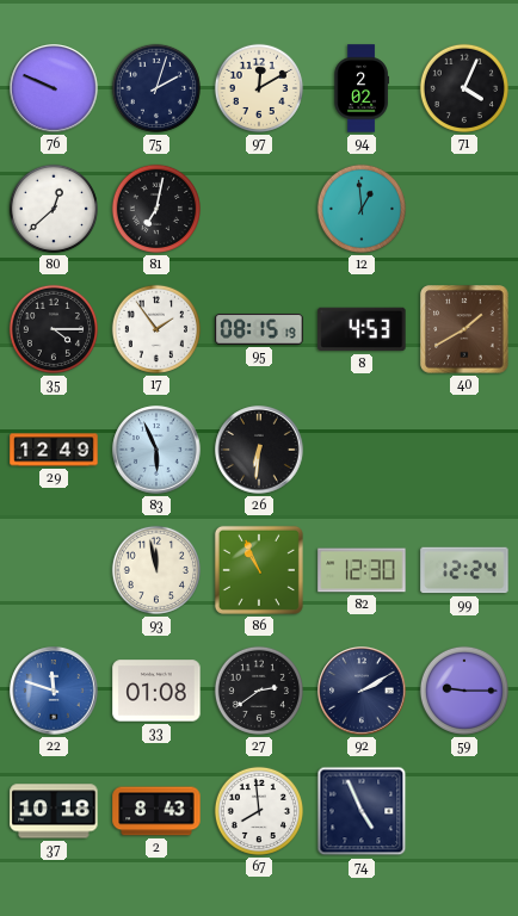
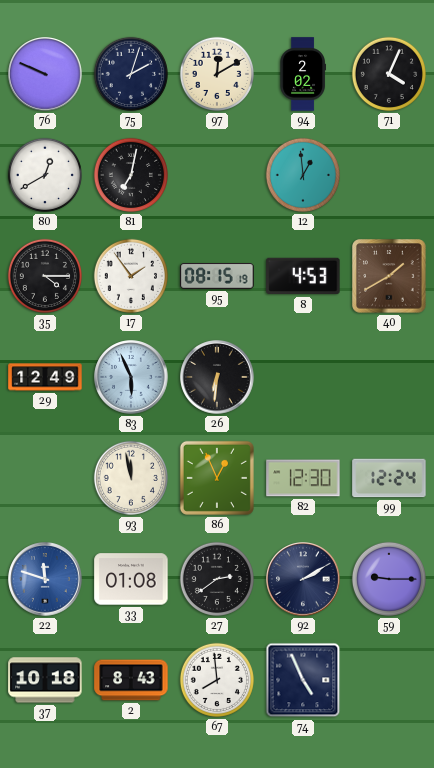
80: 12:38 -> 12:40 (45, 175)
86: 10:56 -> 12:56 (217, 478)
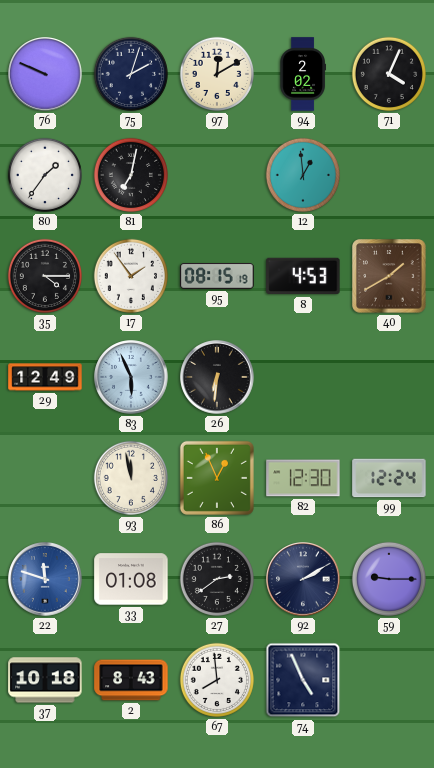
80: 12:40 -> 1:36 (45, 175)
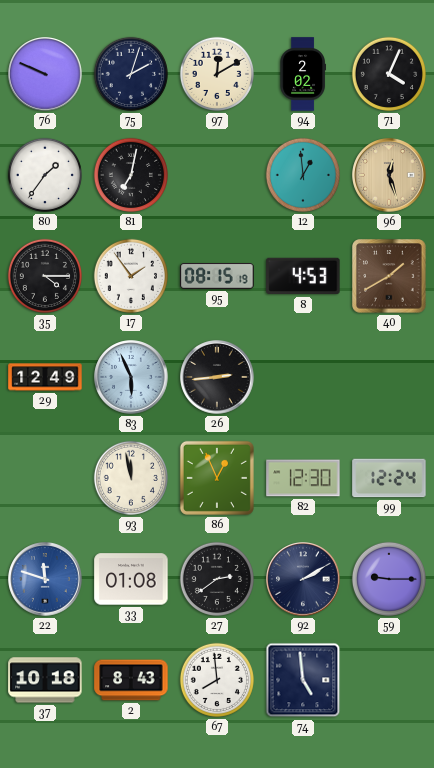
96: none -> 12:27 (389, 175)
26: 6:31 -> 2:44 (217, 377)
74: 4:56 -> 4:59 (303, 680)
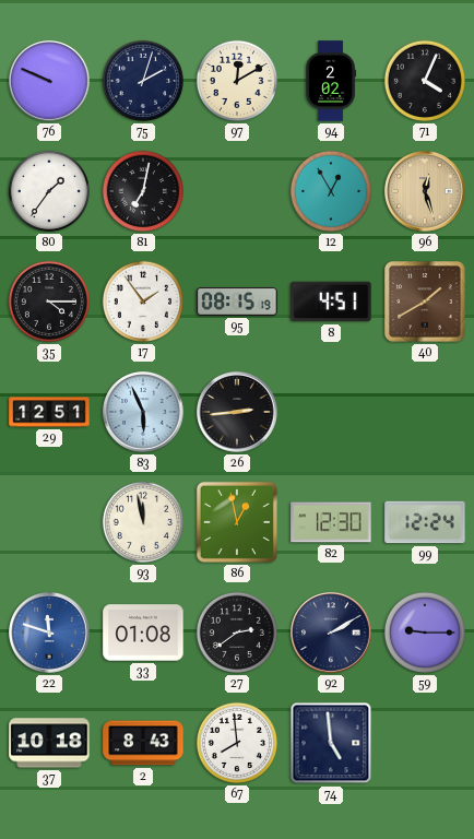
12: 12:59 -> 12:55 (331, 191)
8: 4:53 -> 4:51 (331, 302)
29: 12:49 -> 12:51 (49, 412)
86: 12:56 -> 12:58 (237, 522)
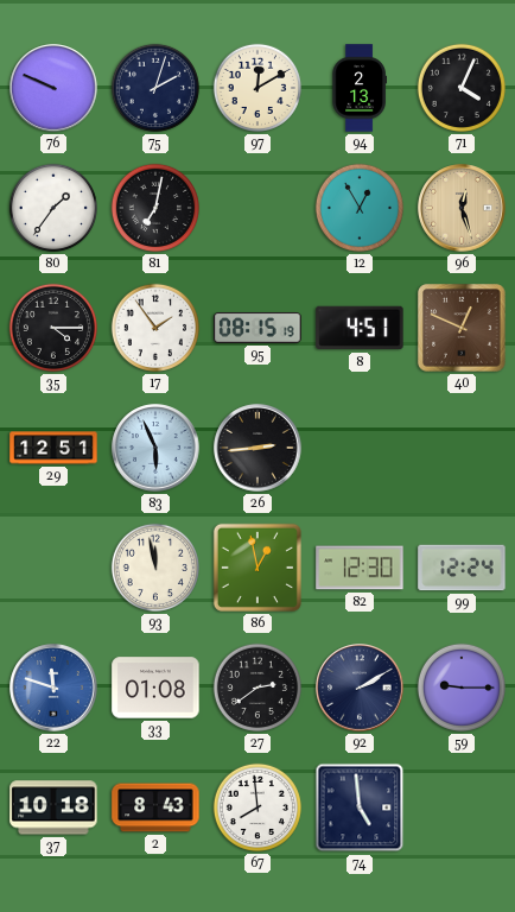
94: 2:02 -> 2:13 (358, 88)
40: 1:40 -> 12:49 (462, 328)
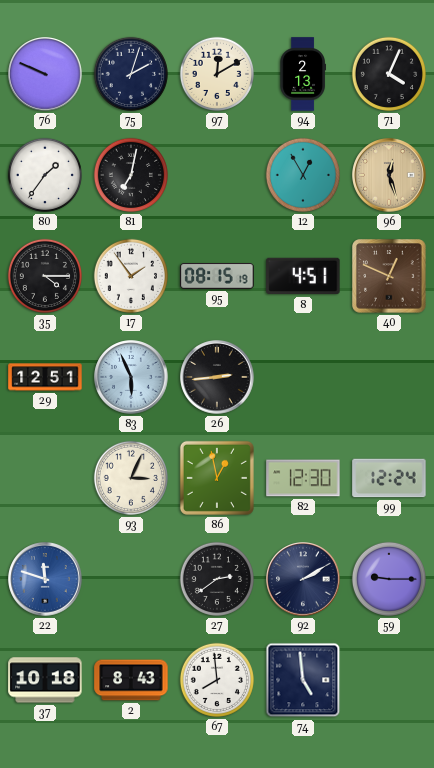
93: 11:58 -> 3:04 (131, 478)
33: 01:08 -> none (155, 688)
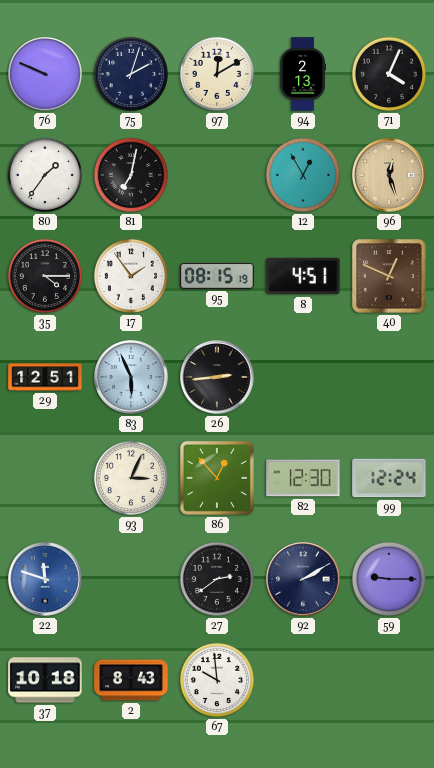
86: 12:58 -> 12:53 (217, 478)
67: 7:59 -> 9:59 (217, 680)
74: 4:59 -> none (303, 680)
